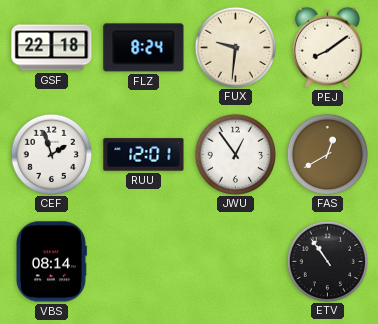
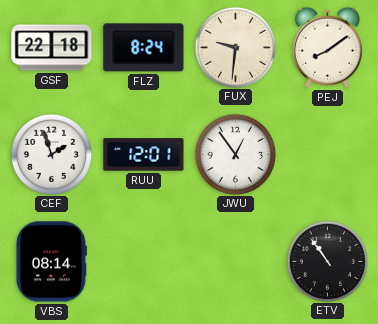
FAS: 12:40 -> none (327, 154)
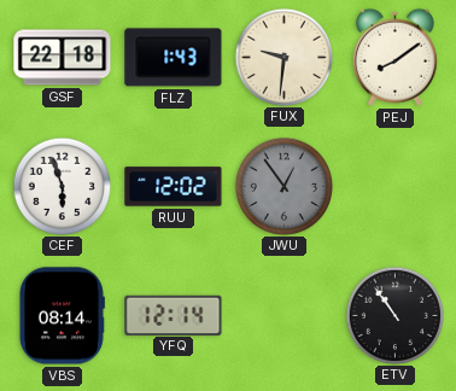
FLZ: 8:24 -> 1:43 (174, 58)
CEF: 1:57 -> 5:57 (62, 186)
RUU: 12:01 -> 12:02 (174, 187)
JWU dial: white -> grey (283, 186)
YFQ: none -> 12:14 (174, 315)
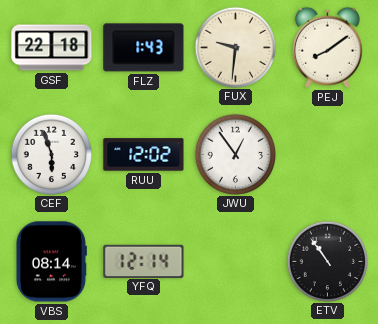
JWU dial: grey -> white (235, 154)
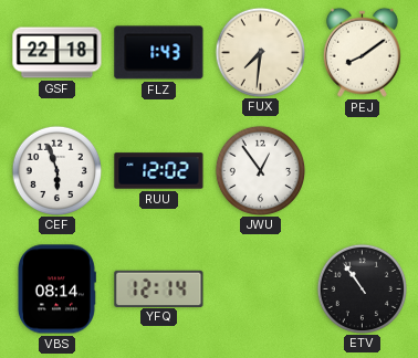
FUX: 9:31 -> 7:31 (260, 52)
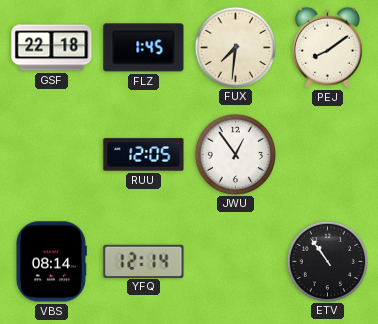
FLZ: 1:43 -> 1:45 (144, 48)
CEF: 5:57 -> none (56, 170)
RUU: 12:02 -> 12:05 (144, 155)
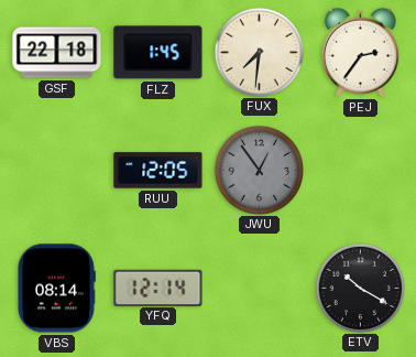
PEJ: 8:09 -> 2:36 (360, 52)
JWU dial: white -> grey (259, 170)
ETV: 10:54 -> 10:20 (360, 288)
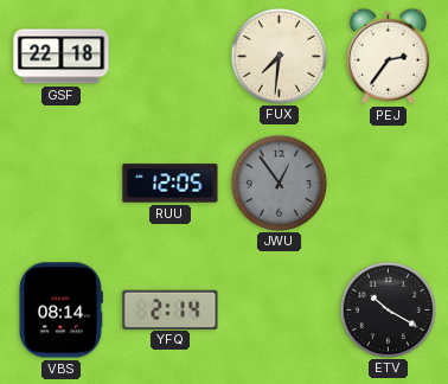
FLZ: 1:45 -> none (158, 53)
YFQ: 12:14 -> 2:14 (171, 309)
